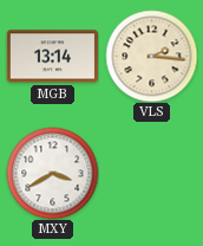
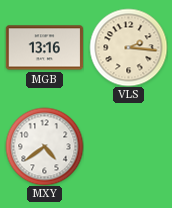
MGB: 13:14 -> 13:16 (44, 48)
MXY: 3:40 -> 4:39 (44, 146)
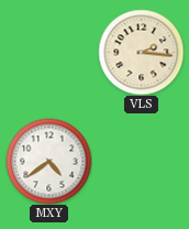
MGB: 13:16 -> none (44, 48)
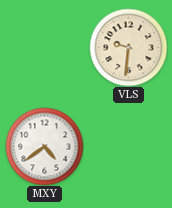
VLS: 2:16 -> 9:31 (128, 47)
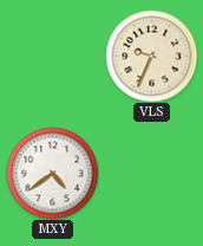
VLS: 9:31 -> 9:34 (151, 56)
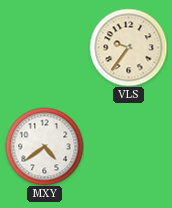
VLS: 9:34 -> 9:36 (128, 47)
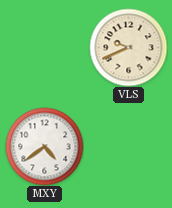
VLS: 9:36 -> 9:41 (128, 47)
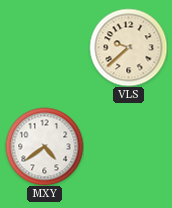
VLS: 9:41 -> 9:38 (128, 47)
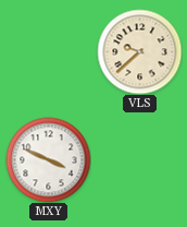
MXY: 4:39 -> 3:49 (48, 159)
